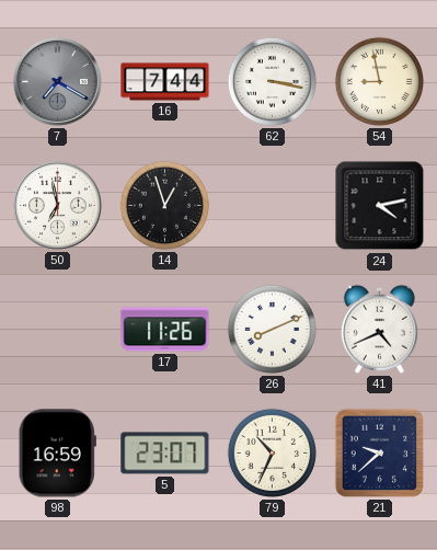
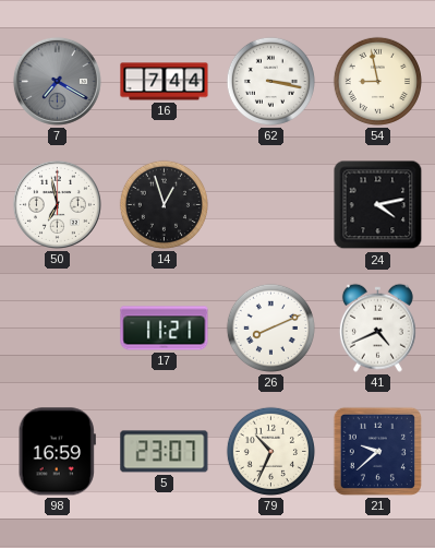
17: 11:26 -> 11:21 (165, 329)
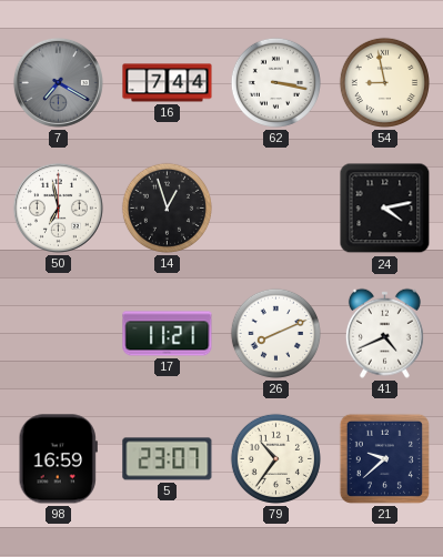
79: 10:34 -> 10:36 (275, 458)
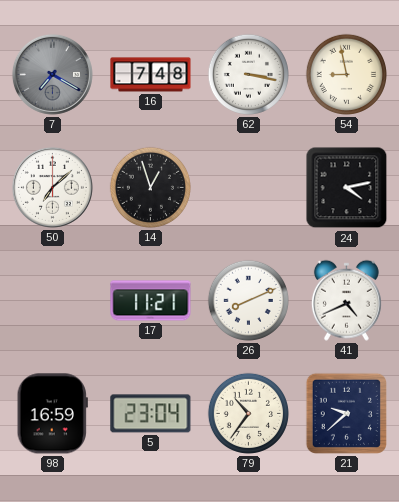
16: 7:44 -> 7:48 (151, 75)
50: 6:58 -> 7:08 (52, 187)
5: 23:07 -> 23:04 (151, 414)
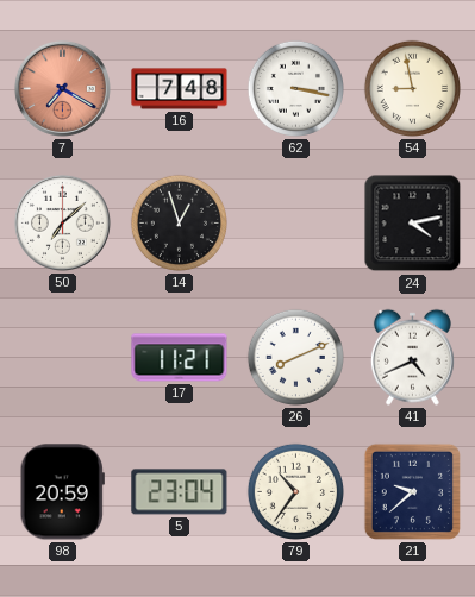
7 dial: grey -> salmon (62, 88)
98: 16:59 -> 20:59 (62, 492)
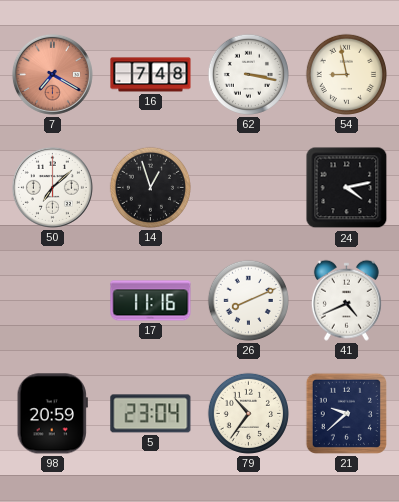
17: 11:21 -> 11:16 (151, 301)
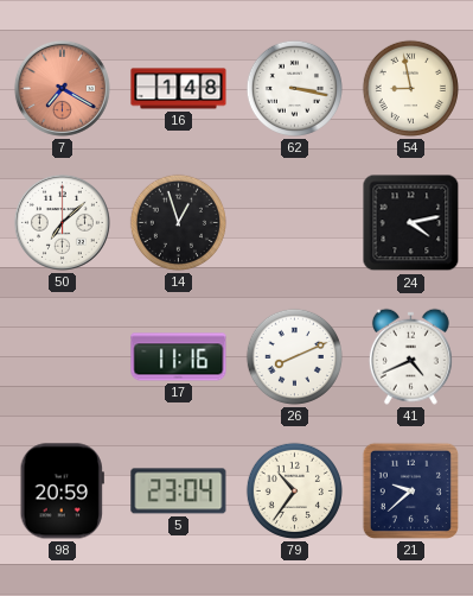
16: 7:48 -> 1:48 (179, 89)
